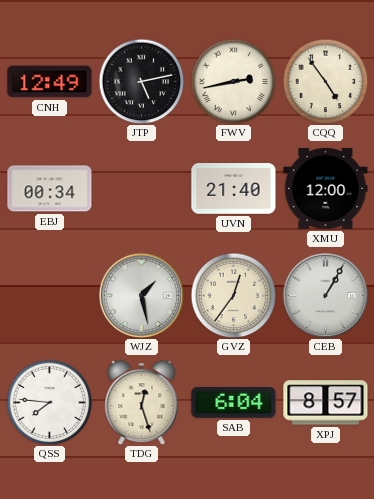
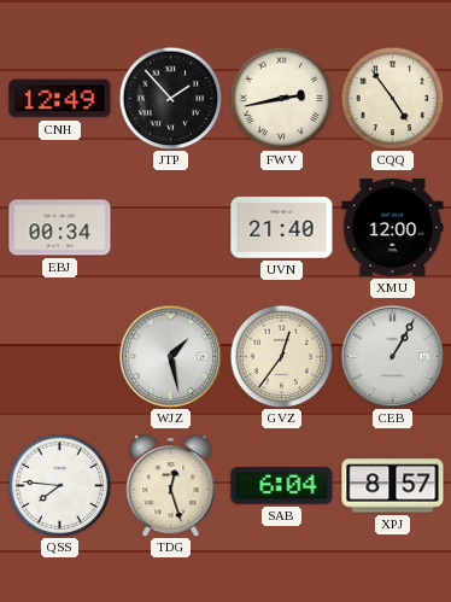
JTP: 5:13 -> 1:53 (170, 98)
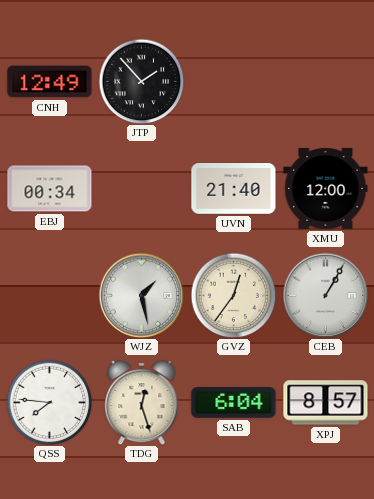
FWV: 2:43 -> none (281, 98)
CQQ: 4:54 -> none (392, 98)
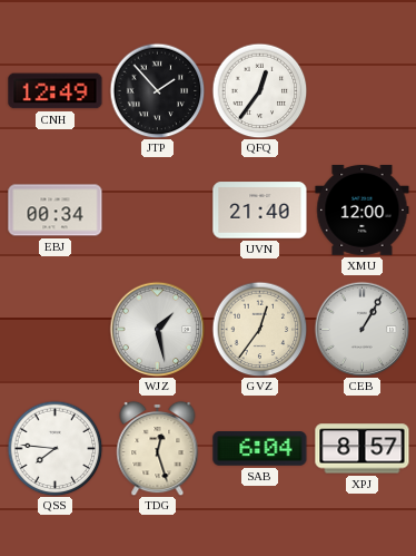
QFQ: none -> 12:36 (259, 90)
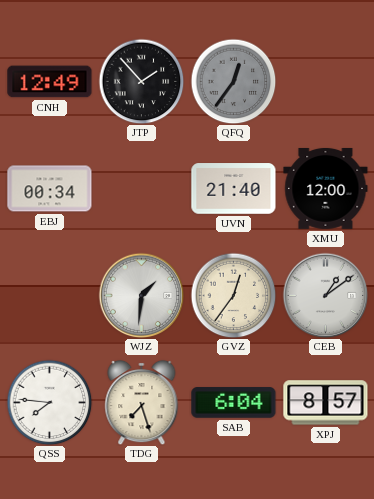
QFQ dial: white -> grey (233, 81)
WJZ: 1:28 -> 1:31 (141, 295)
CEB: 1:05 -> 1:09 (325, 295)
TDG: 12:27 -> 7:27 (142, 402)
